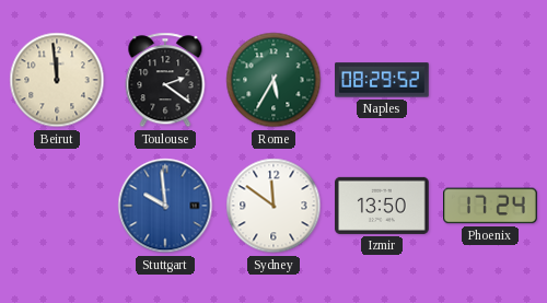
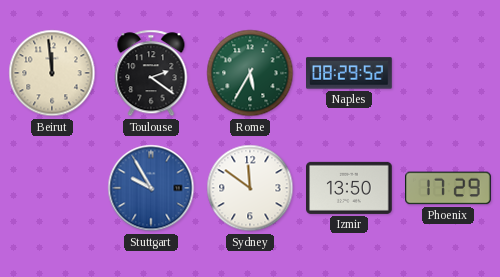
Stuttgart: 9:59 -> 9:55 (151, 188)
Phoenix: 17:24 -> 17:29 (449, 188)
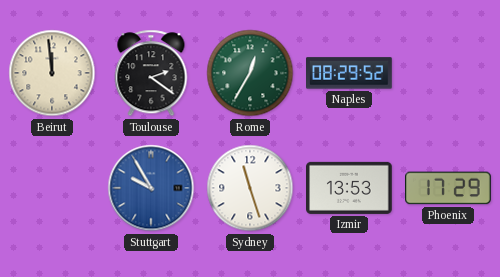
Rome: 5:35 -> 12:35 (250, 73)
Sydney: 11:51 -> 11:27 (250, 188)
Izmir: 13:50 -> 13:53 (350, 188)
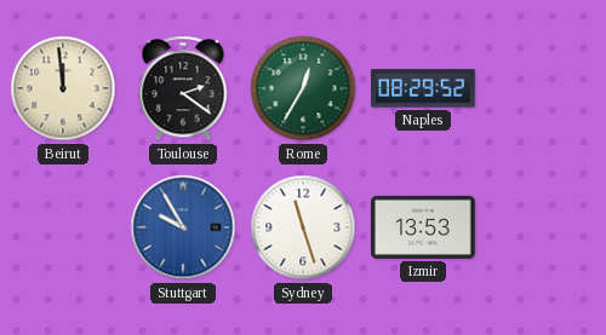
Phoenix: 17:29 -> none (449, 188)
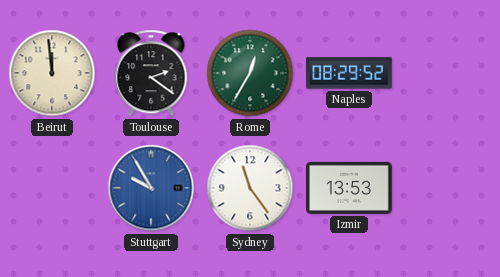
Sydney: 11:27 -> 11:24 (250, 188)
